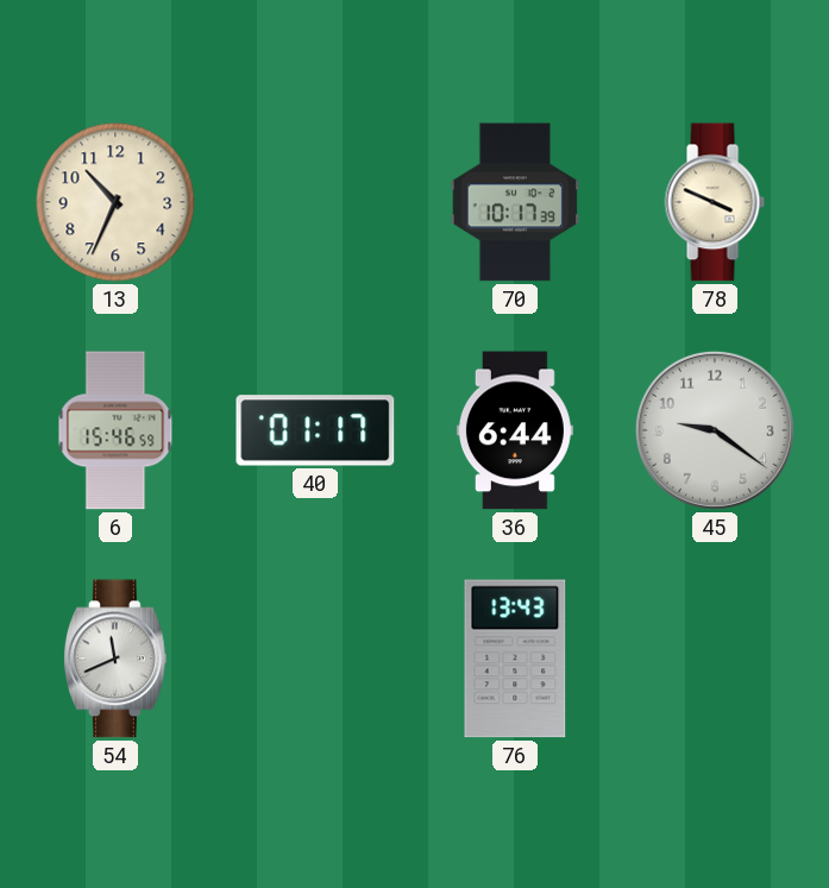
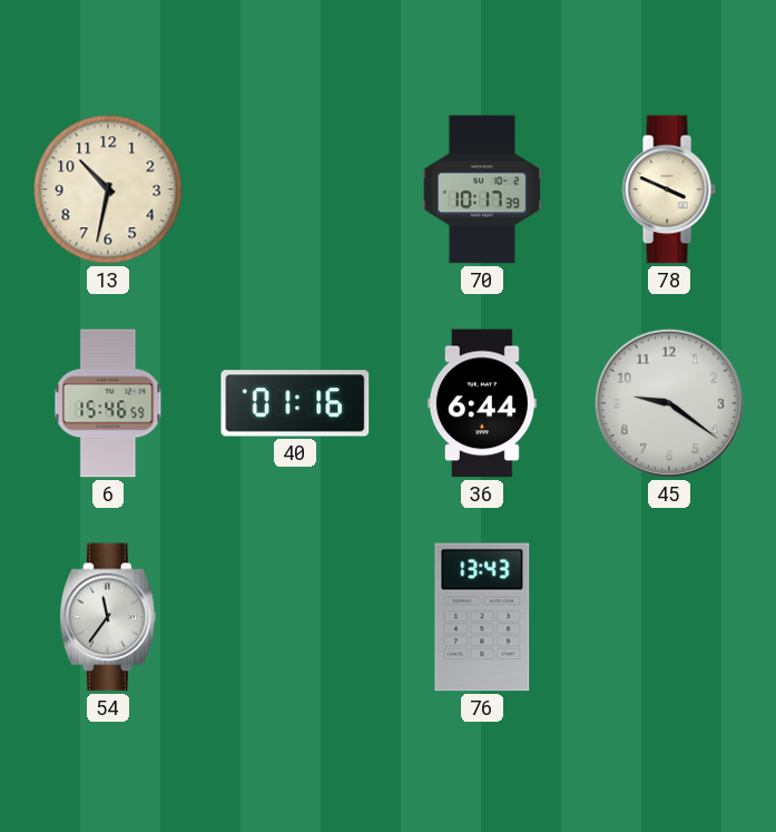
13: 10:34 -> 10:32 (108, 189)
40: 01:17 -> 01:16 (295, 403)
54: 11:41 -> 11:36 (108, 617)
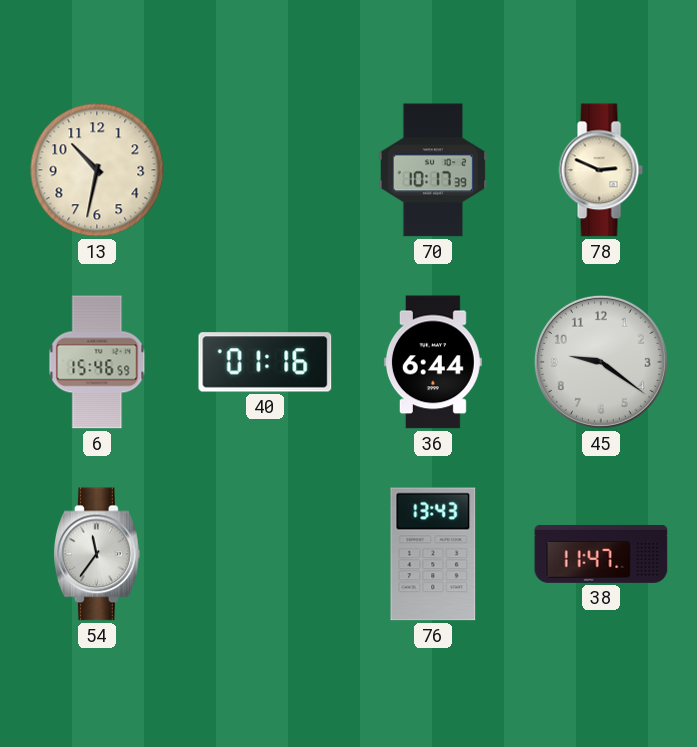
78: 3:49 -> 2:49 (601, 170)
38: none -> 11:47 (601, 554)
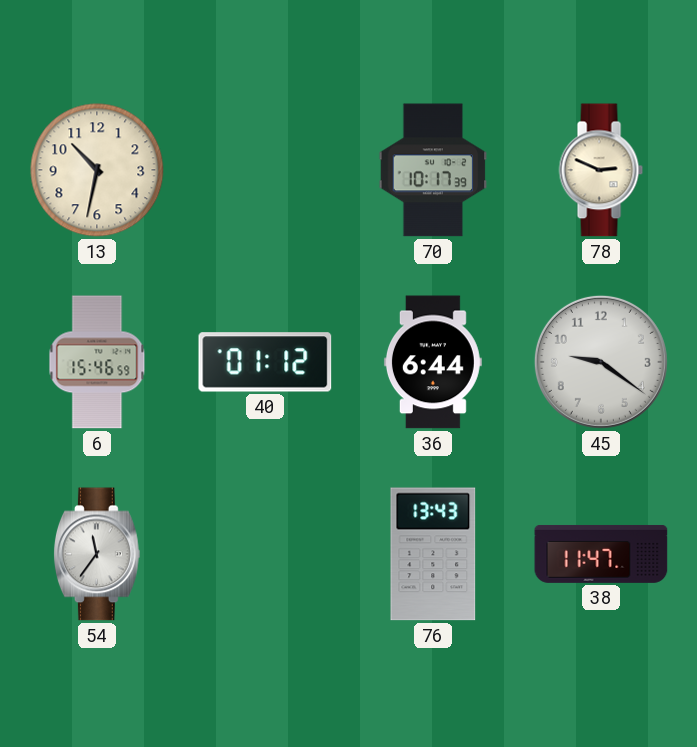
40: 01:16 -> 01:12 (265, 362)
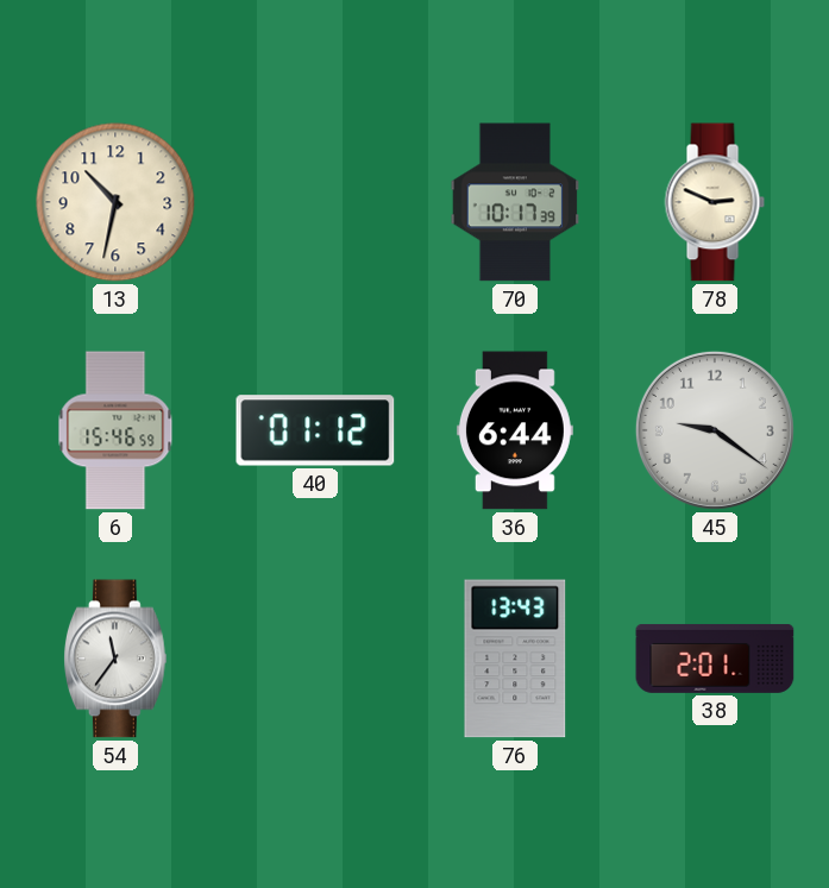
38: 11:47 -> 2:01 (715, 659)
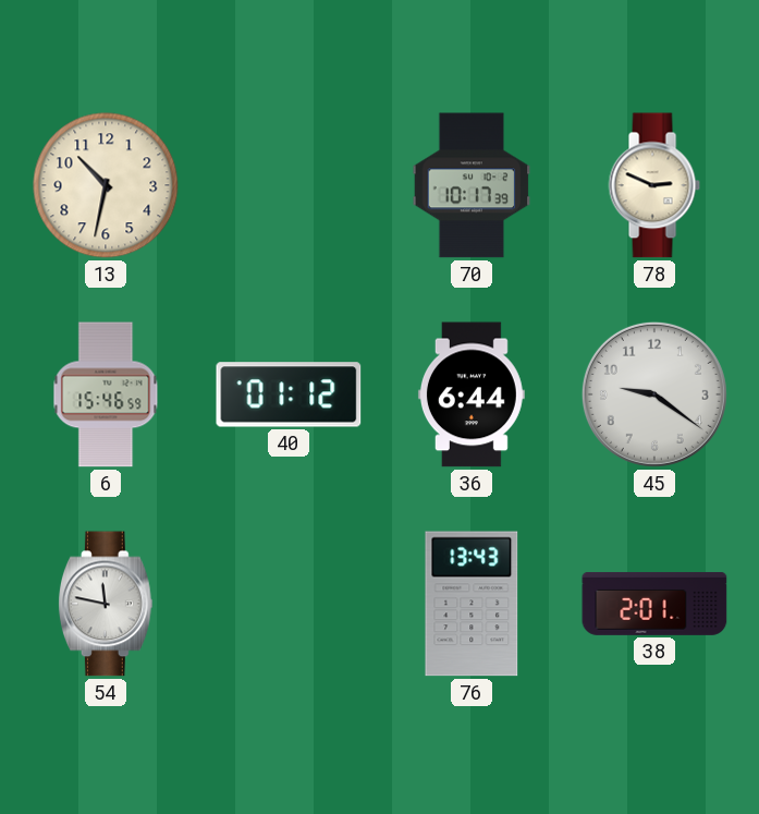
54: 11:36 -> 11:47 (106, 604)
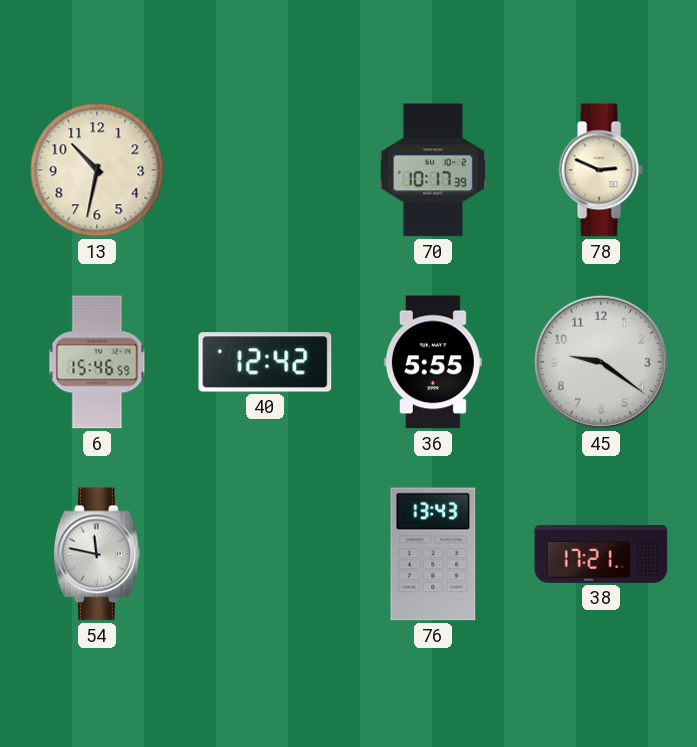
40: 01:12 -> 12:42 (265, 362)
36: 6:44 -> 5:55 (433, 362)
38: 2:01 -> 17:21 (601, 554)
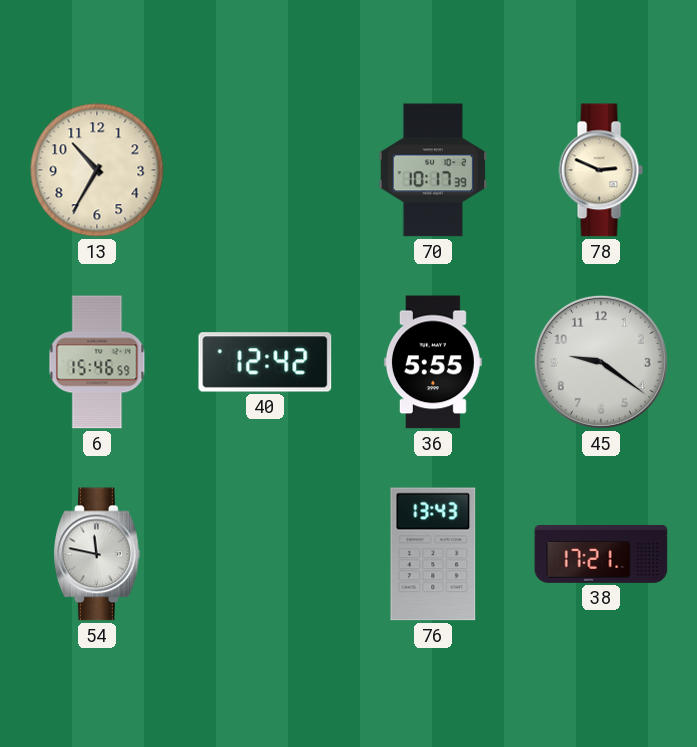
13: 10:32 -> 10:35 (97, 170)
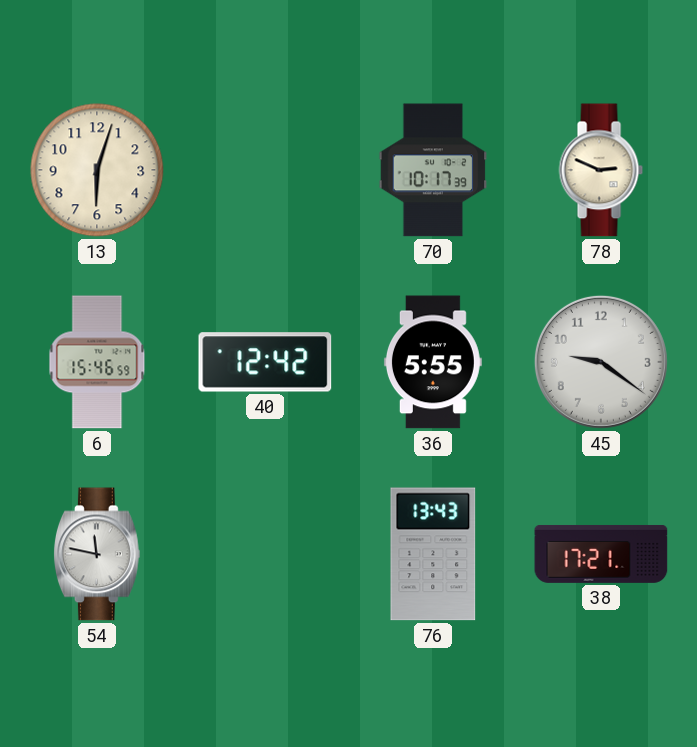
13: 10:35 -> 6:03 (97, 170)
